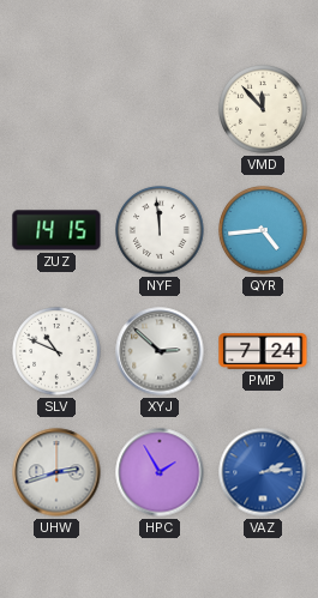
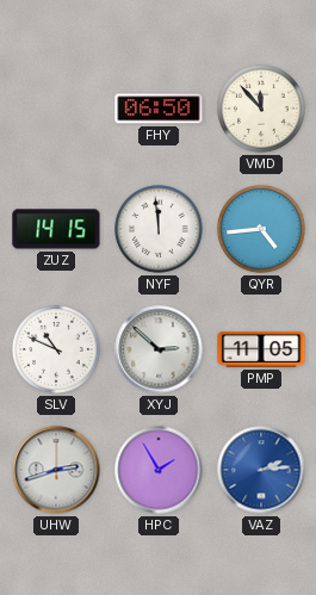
FHY: none -> 06:50 (159, 109)
PMP: 7:24 -> 11:05 (261, 349)
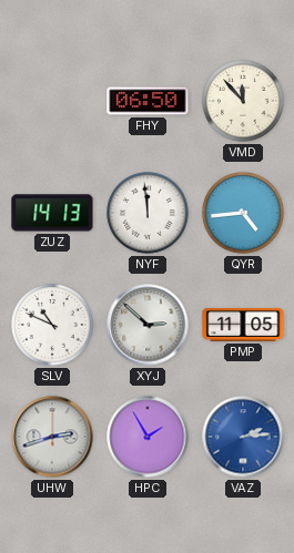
ZUZ: 14:15 -> 14:13 (52, 213)
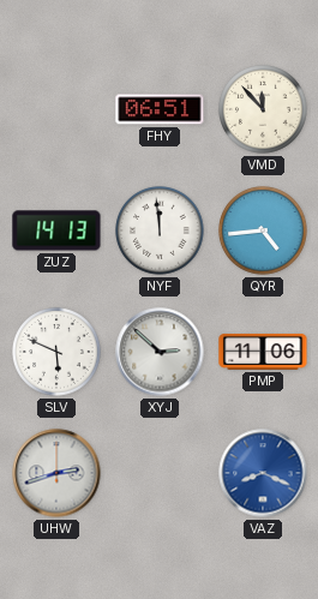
FHY: 06:50 -> 06:51 (160, 109)
SLV: 10:49 -> 5:49 (56, 352)
PMP: 11:05 -> 11:06 (263, 352)
HPC: 1:55 -> none (148, 437)
VAZ: 2:14 -> 8:19 (263, 473)
